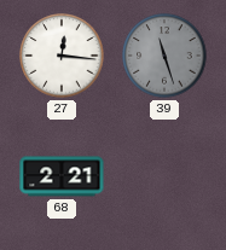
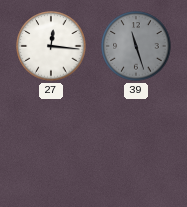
68: 2:21 -> none (62, 176)
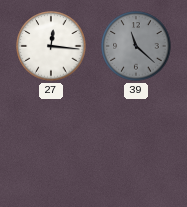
39: 11:27 -> 11:22 (136, 46)
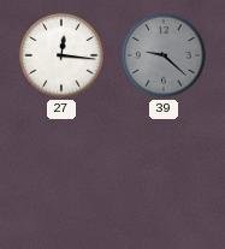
39: 11:22 -> 9:22 (164, 55)
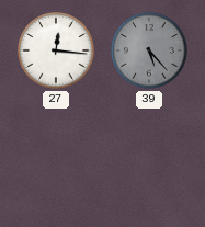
39: 9:22 -> 5:23 (149, 50)
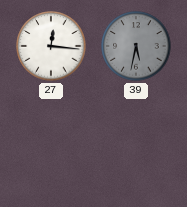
39: 5:23 -> 5:32 (136, 46)
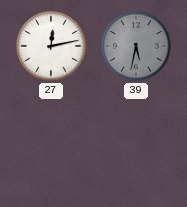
27: 12:16 -> 12:13 (51, 46)
